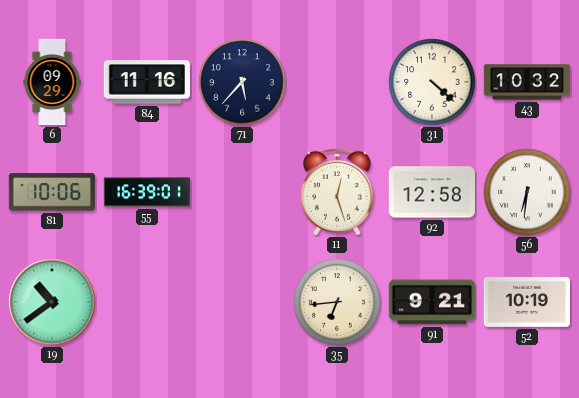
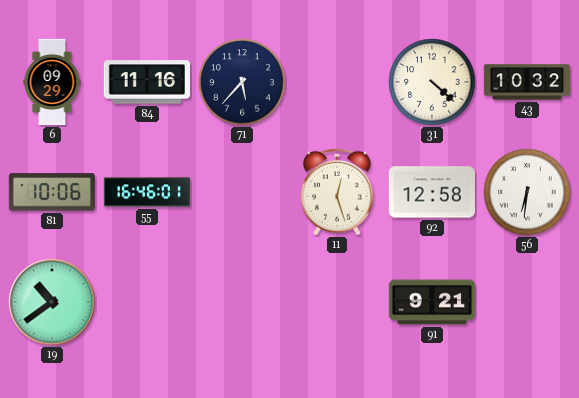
55: 16:39 -> 16:46 (146, 192)
35: 6:44 -> none (337, 302)
52: 10:19 -> none (527, 302)
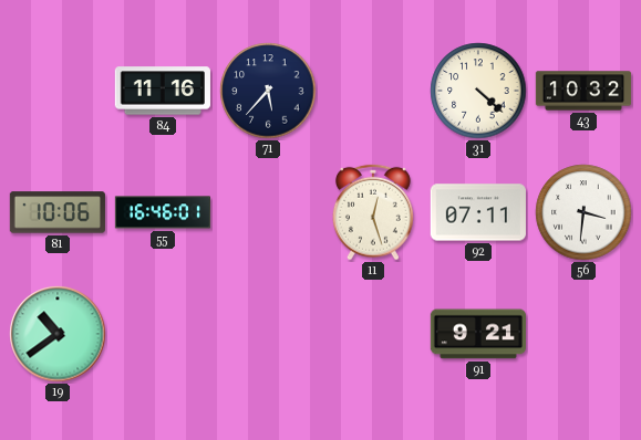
6: 09:29 -> none (52, 82)
92: 12:58 -> 07:11 (477, 212)
56: 6:31 -> 3:31 (583, 212)
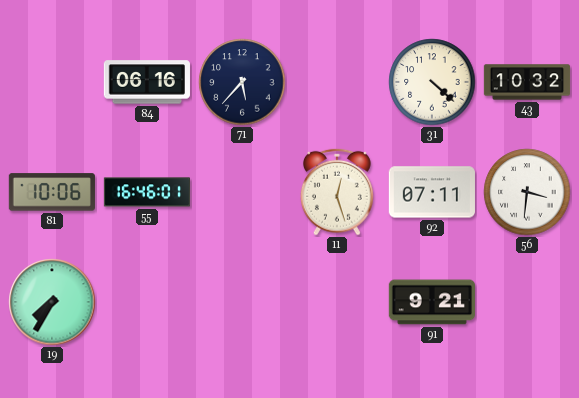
84: 11:16 -> 06:16 (147, 82)
19: 10:39 -> 7:35 (52, 302)
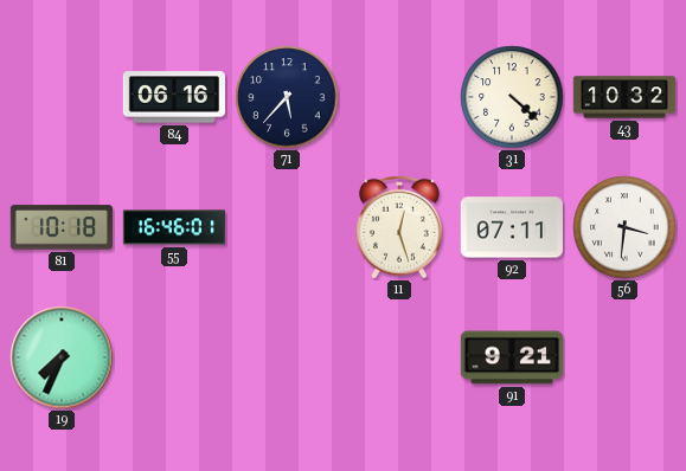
81: 10:06 -> 10:18 (60, 227)
19: 7:35 -> 7:34 (62, 357)
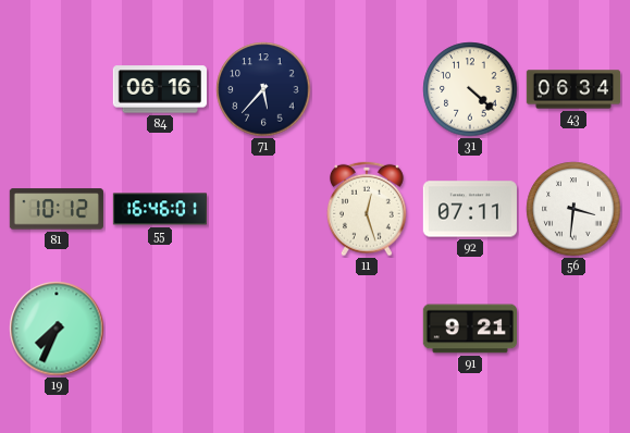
43: 10:32 -> 06:34 (573, 89)
81: 10:18 -> 10:12 (55, 209)
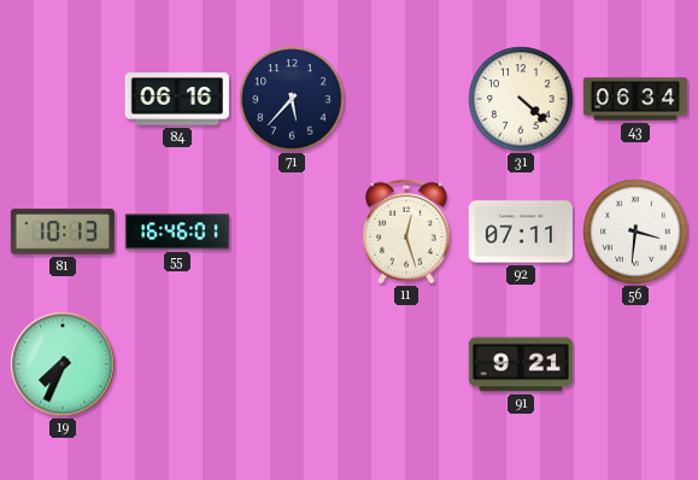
81: 10:12 -> 10:13 (61, 232)
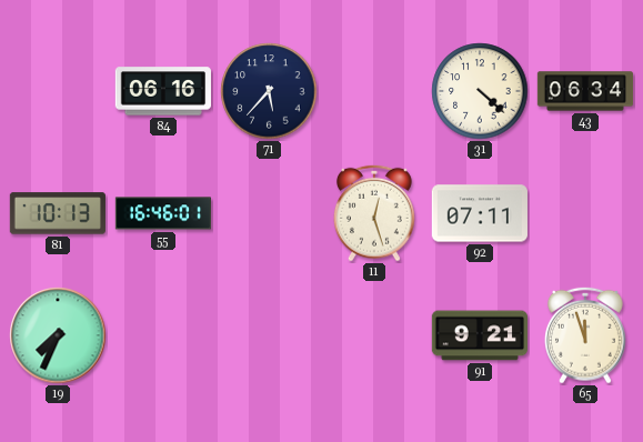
56: 3:31 -> none (635, 232)
65: none -> 11:57 (585, 335)
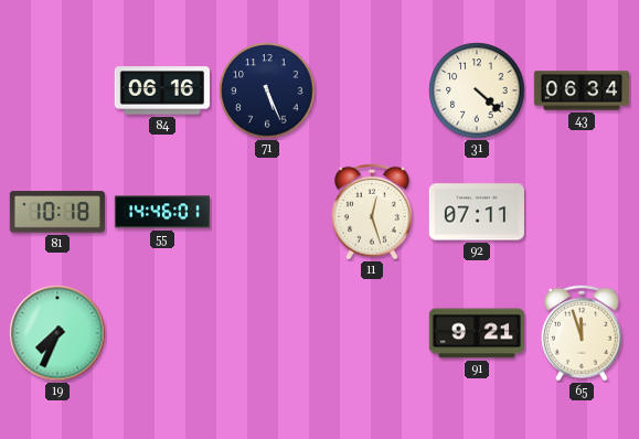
71: 5:37 -> 5:26 (267, 90)
81: 10:13 -> 10:18 (56, 212)
55: 16:46 -> 14:46 (161, 212)
